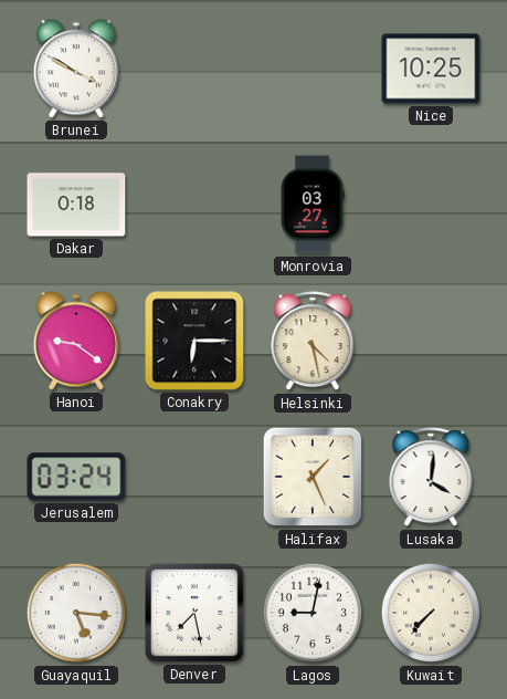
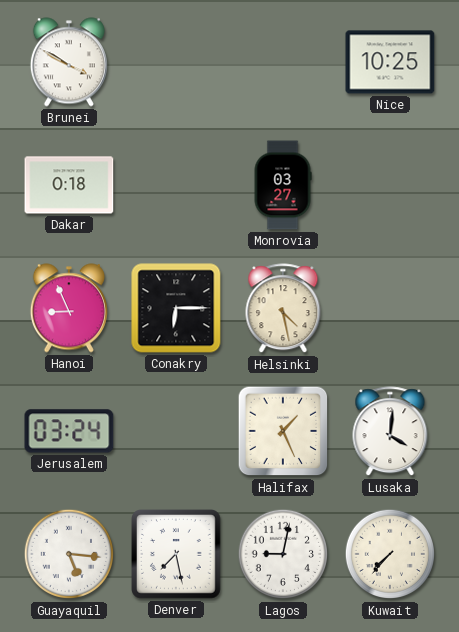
Hanoi: 9:21 -> 8:56 (69, 308)
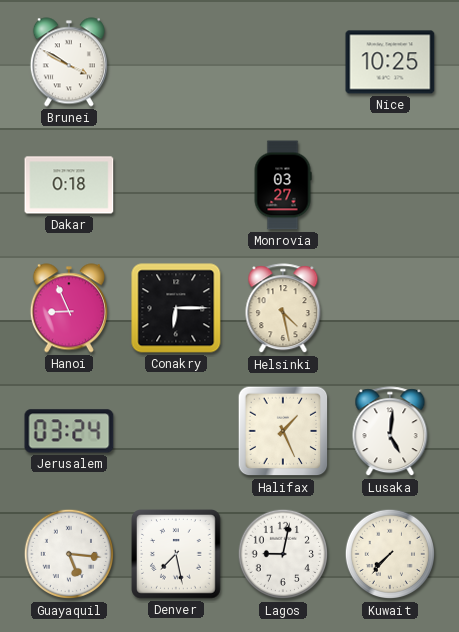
Lusaka: 4:01 -> 5:01 (390, 432)
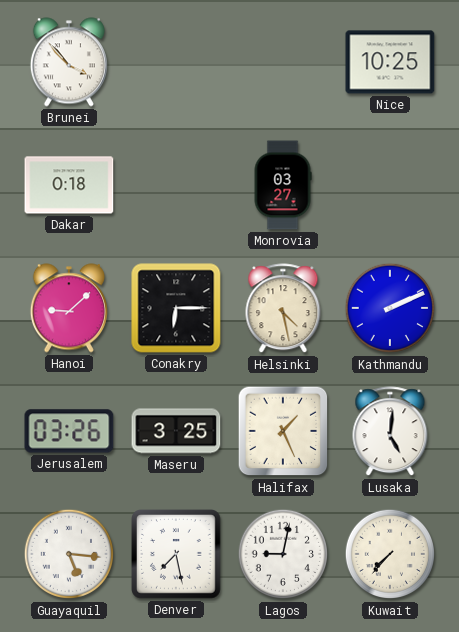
Brunei: 3:50 -> 3:53 (69, 62)
Hanoi: 8:56 -> 9:08 (69, 308)
Kathmandu: none -> 2:11 (390, 308)
Jerusalem: 03:24 -> 03:26 (69, 431)
Maseru: none -> 3:25 (176, 431)
